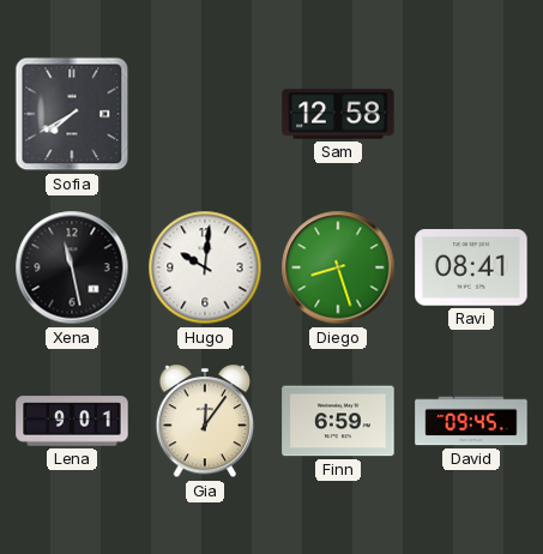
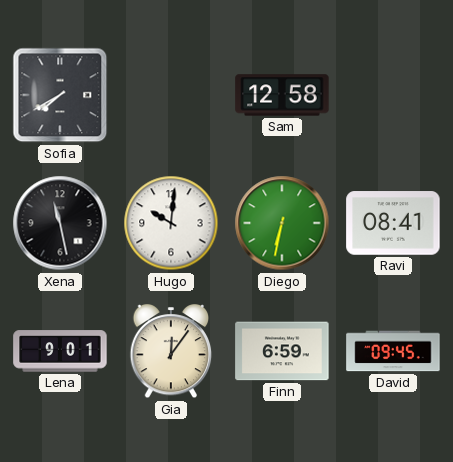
Diego: 8:27 -> 6:32 (282, 223)
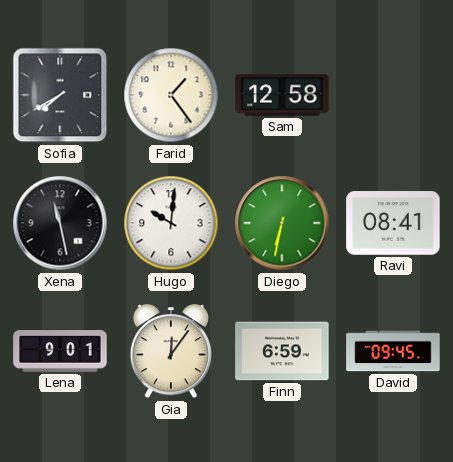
Farid: none -> 1:24 (171, 95)
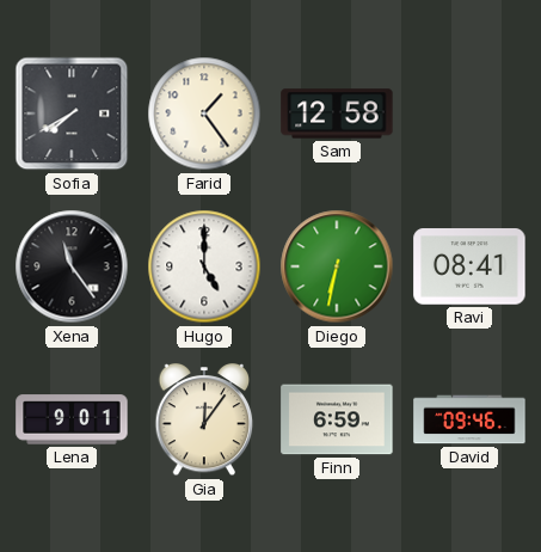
Xena: 11:28 -> 11:24 (72, 266)
Hugo: 10:01 -> 5:00 (204, 266)
David: 09:45 -> 09:46 (469, 419)
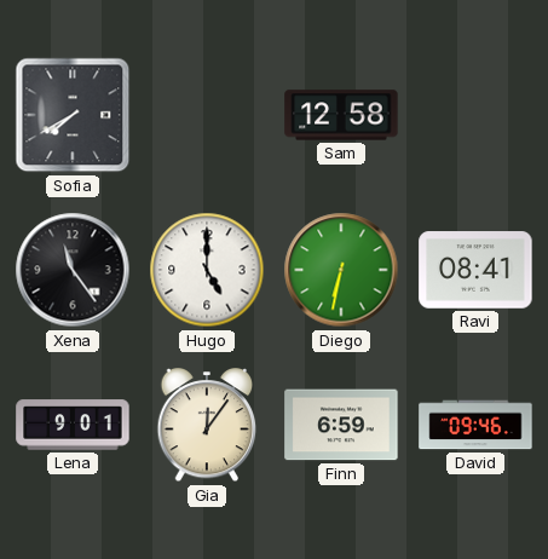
Farid: 1:24 -> none (204, 114)
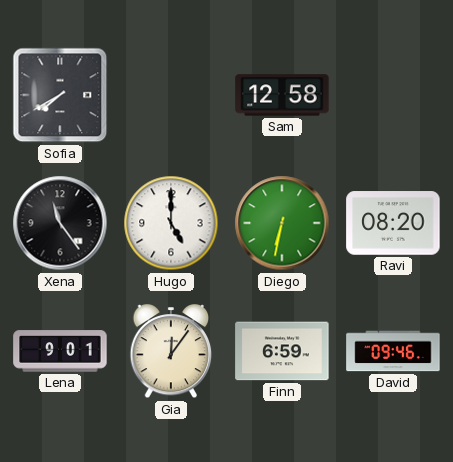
Ravi: 08:41 -> 08:20 (393, 223)
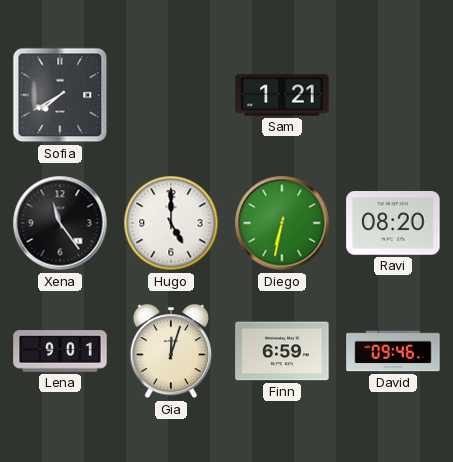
Sam: 12:58 -> 1:21 (282, 95)
Gia: 12:06 -> 12:03 (171, 352)
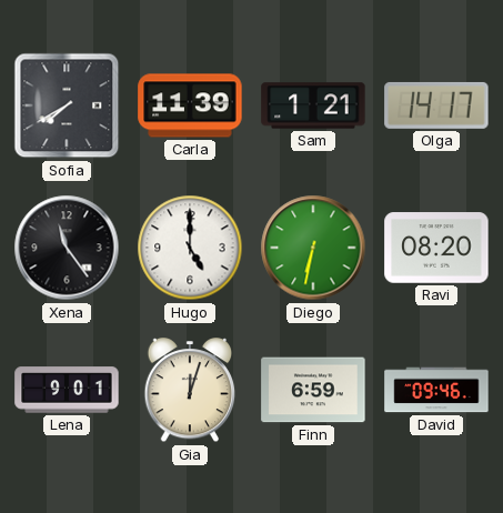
Carla: none -> 11:39 (190, 105)
Olga: none -> 14:17 (436, 105)
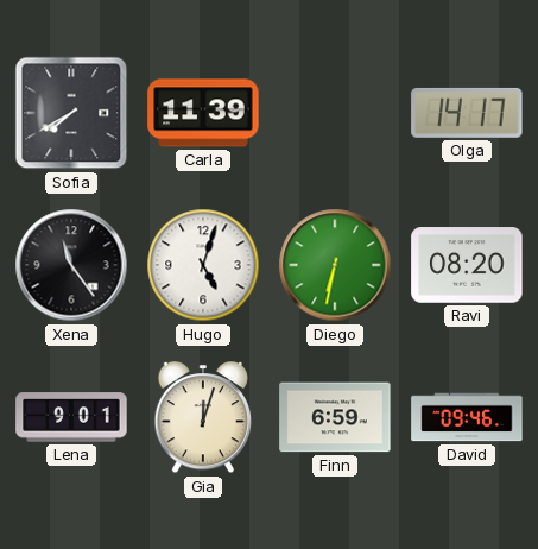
Sam: 1:21 -> none (313, 105)
Hugo: 5:00 -> 5:03 (203, 265)
